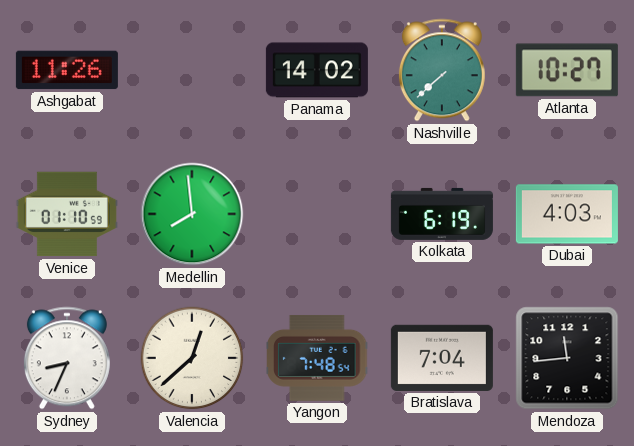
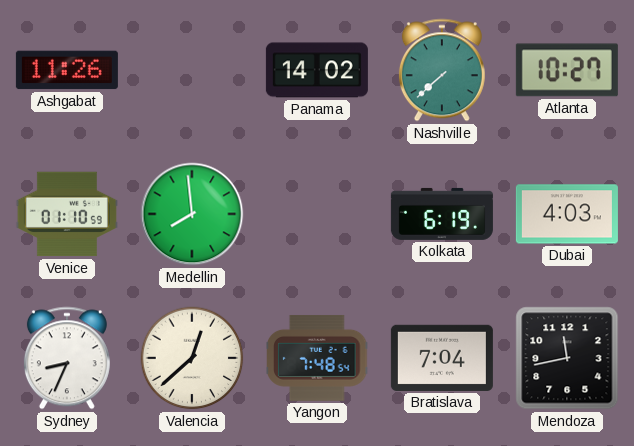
Mendoza: 11:44 -> 11:43 (567, 358)
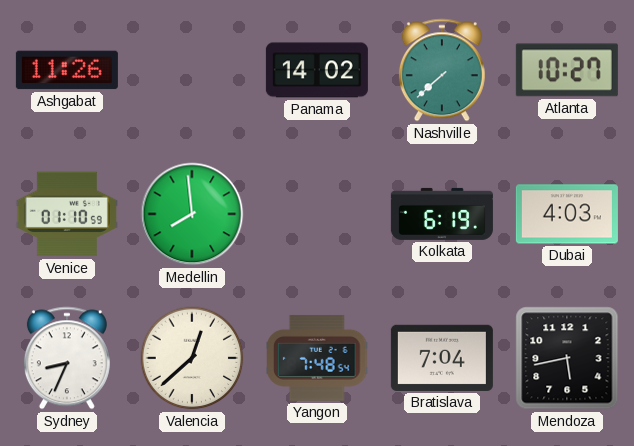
Mendoza: 11:43 -> 5:43 (567, 358)
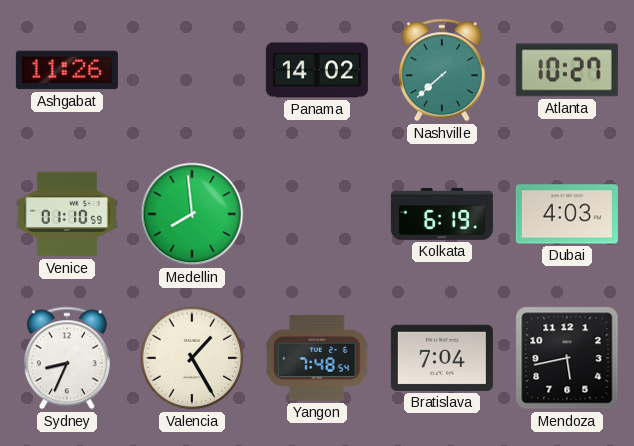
Valencia: 12:38 -> 1:25 (192, 358)
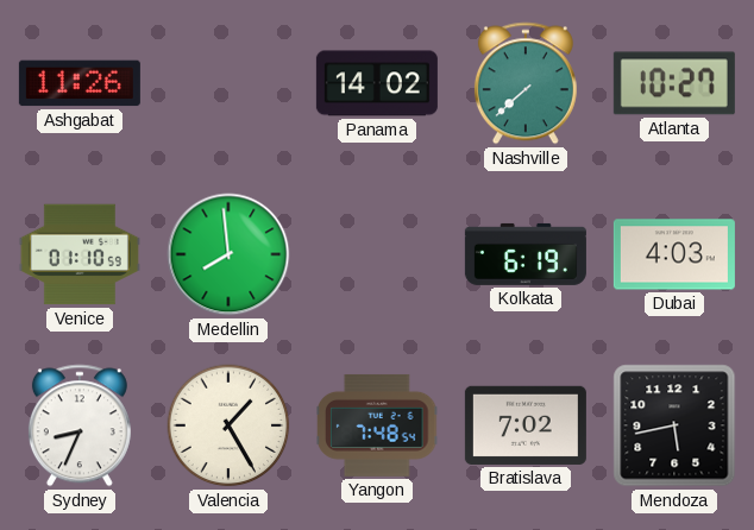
Bratislava: 7:04 -> 7:02 (526, 425)
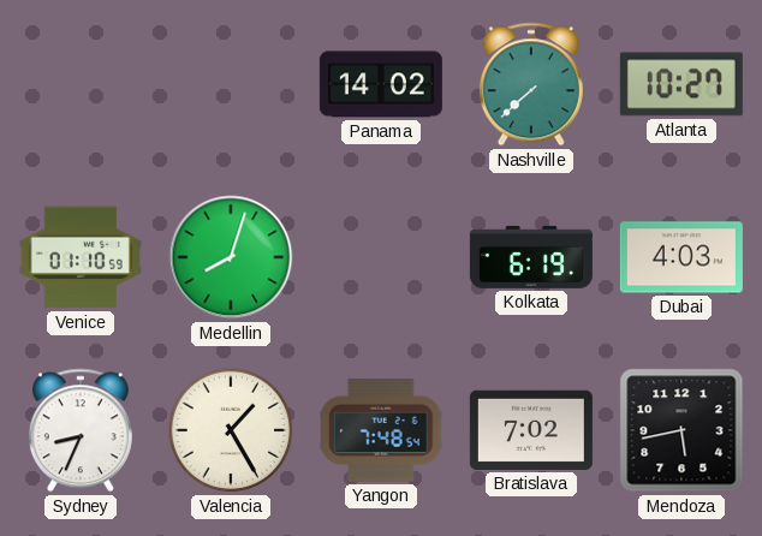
Ashgabat: 11:26 -> none (80, 83)
Medellin: 7:59 -> 8:03 (231, 257)
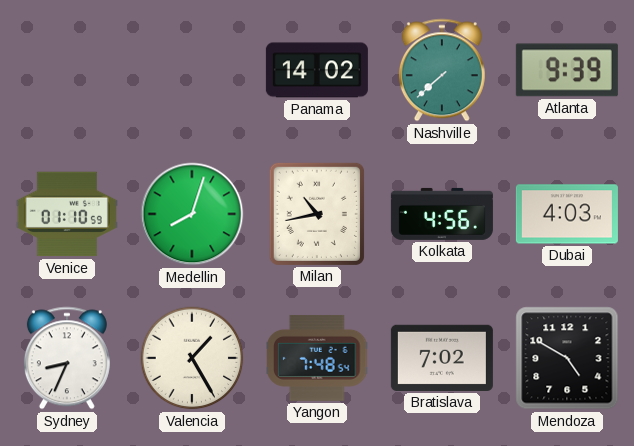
Atlanta: 10:27 -> 9:39 (567, 70)
Milan: none -> 10:43 (317, 214)
Kolkata: 6:19 -> 4:56 (442, 214)
Mendoza: 5:43 -> 4:50 (567, 358)
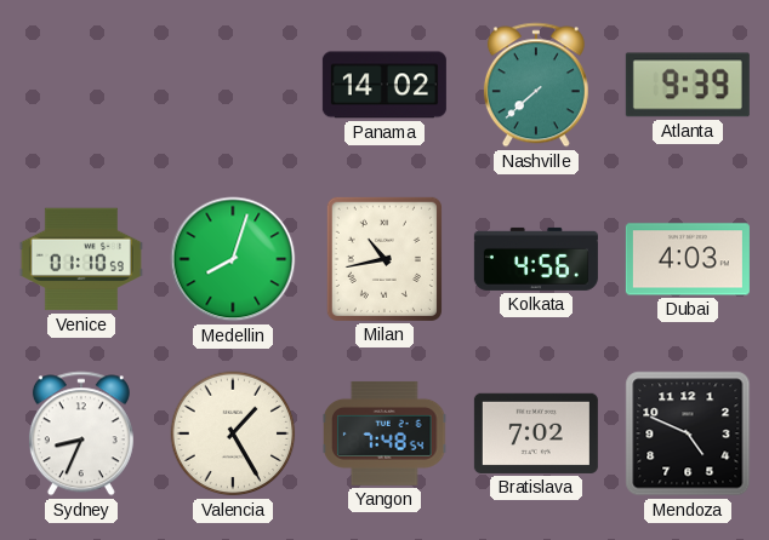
Mendoza: 4:50 -> 4:49 (688, 433)
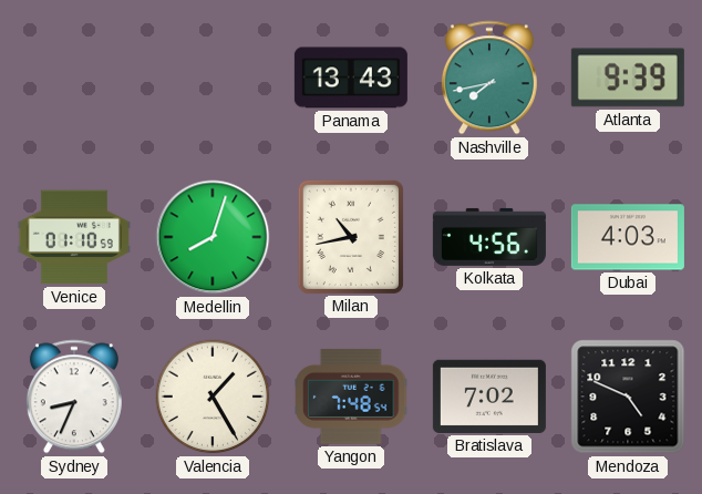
Panama: 14:02 -> 13:43 (351, 78)
Nashville: 7:38 -> 7:43 (489, 78)
